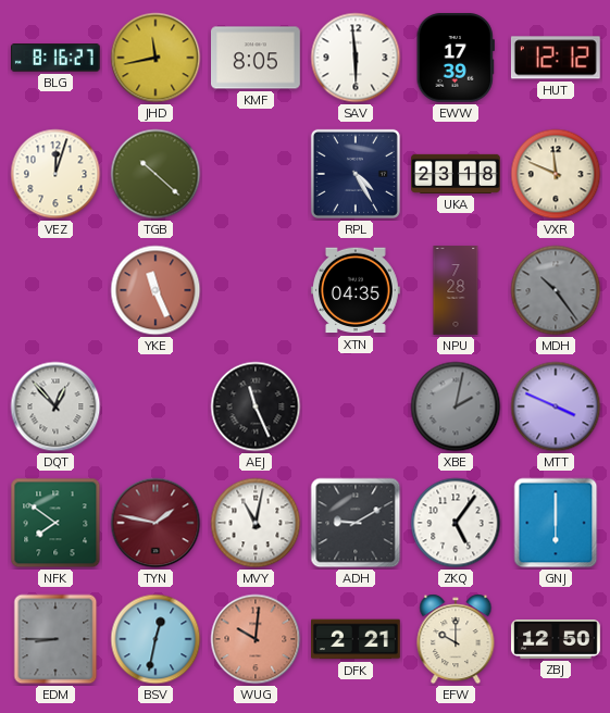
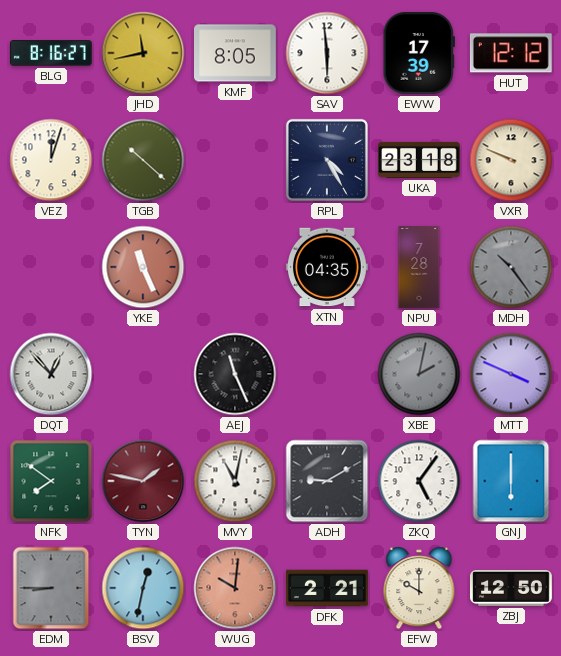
VXR: 11:49 -> 9:49 (511, 160)
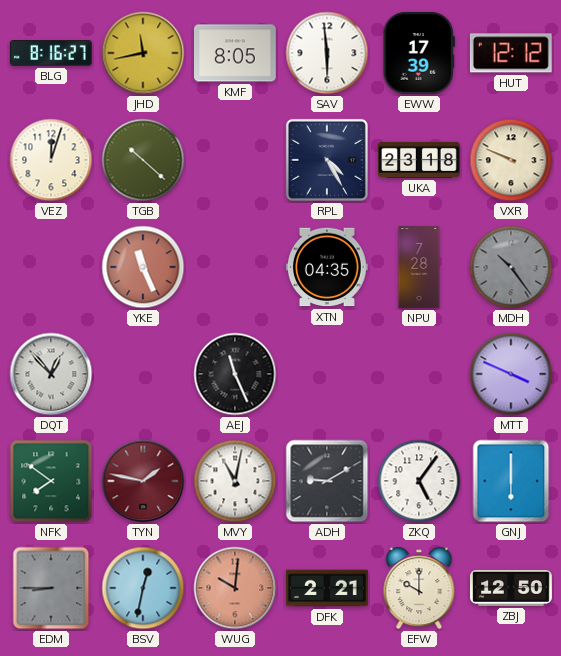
XBE: 2:02 -> none (419, 374)
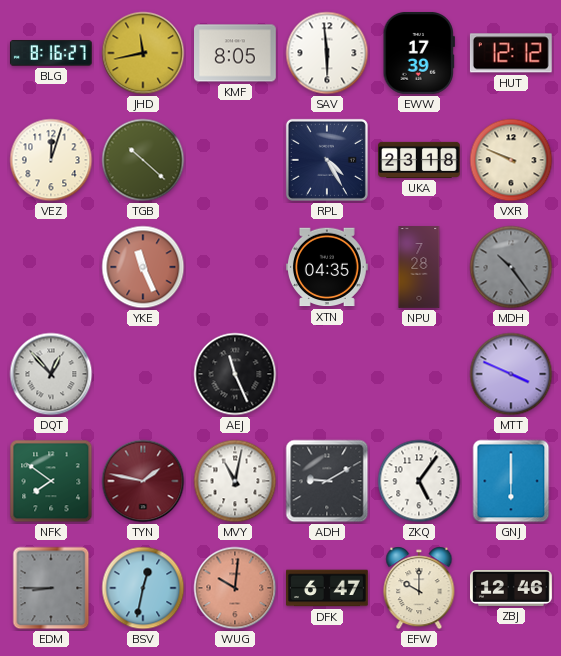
DFK: 2:21 -> 6:47 (328, 588)
ZBJ: 12:50 -> 12:46 (512, 589)
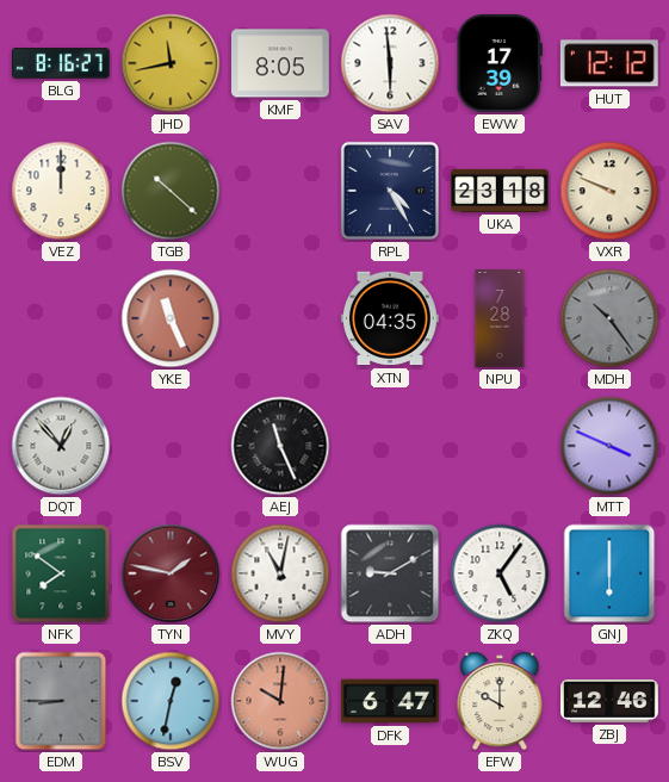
VEZ: 12:03 -> 12:00 (61, 191)
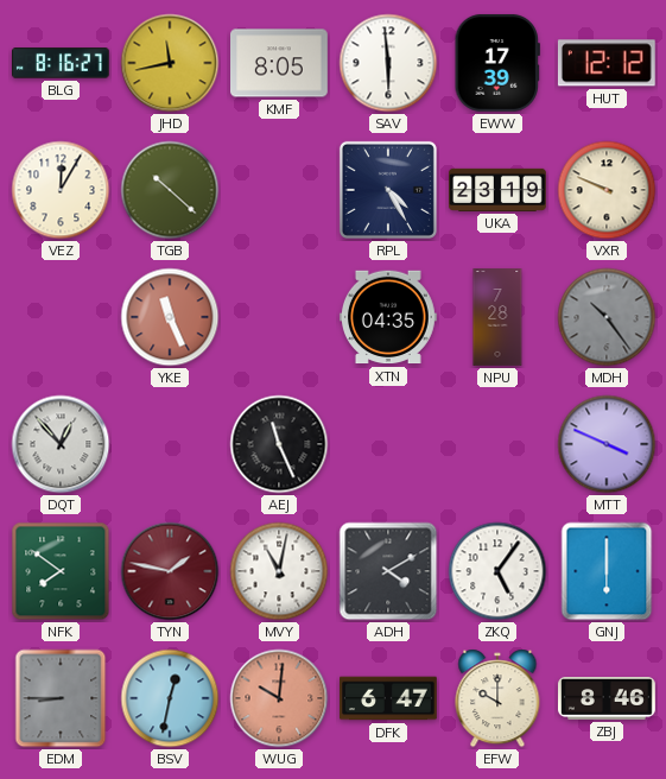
VEZ: 12:00 -> 12:05 (61, 190)
UKA: 23:18 -> 23:19 (497, 190)
ADH: 9:10 -> 4:10 (388, 571)
ZBJ: 12:46 -> 8:46 (608, 699)
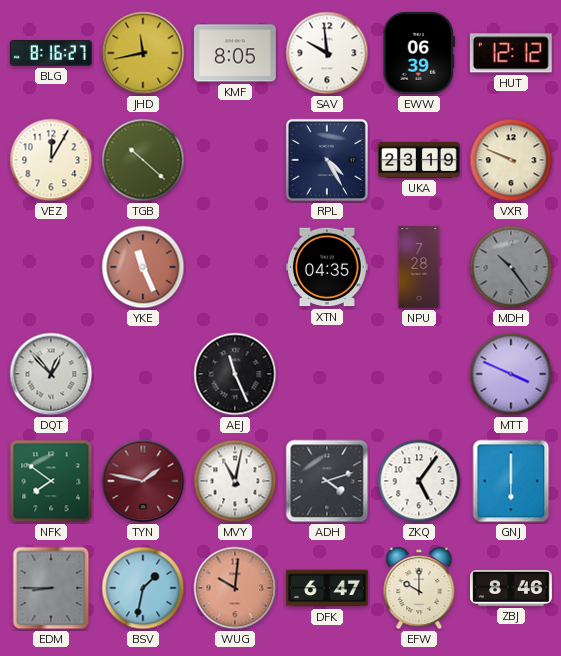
SAV: 5:59 -> 9:59 (327, 53)
EWW: 17:39 -> 06:39 (419, 53)
ADH: 4:10 -> 4:12 (327, 481)
BSV: 12:32 -> 1:32 (143, 588)
